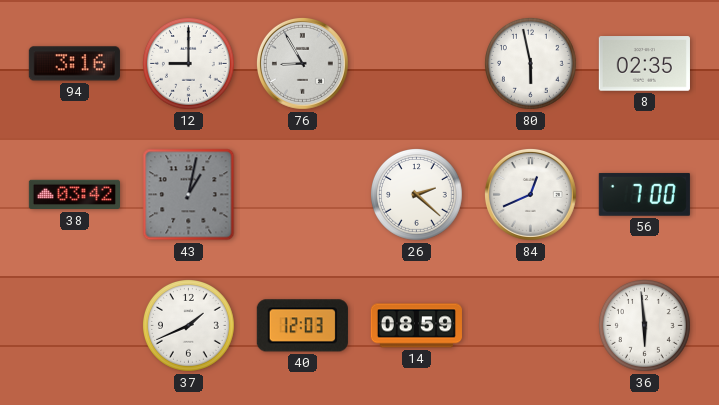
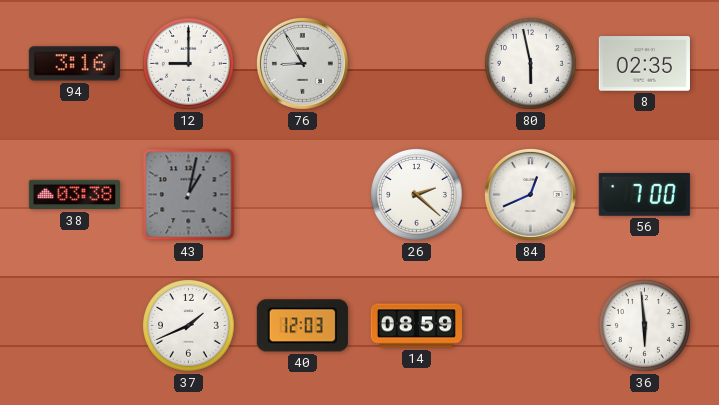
38: 03:42 -> 03:38 (74, 195)
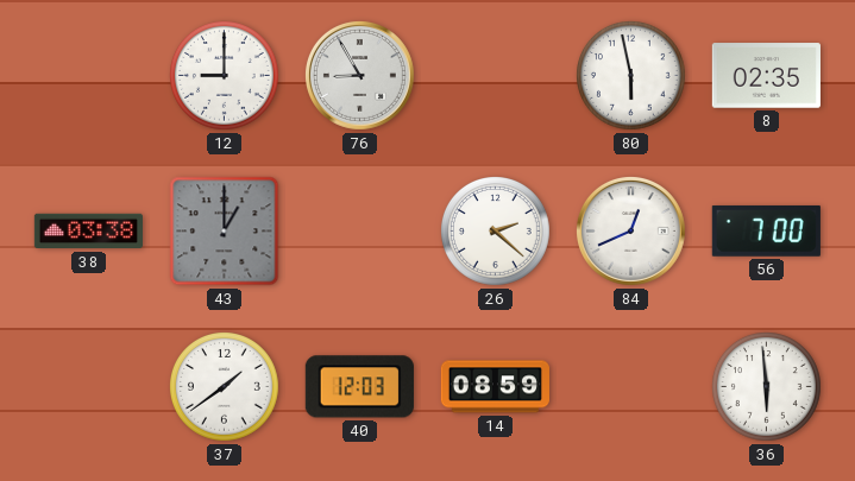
94: 3:16 -> none (74, 64)
43: 1:02 -> 1:00 (225, 232)
37: 1:41 -> 1:39 (225, 387)
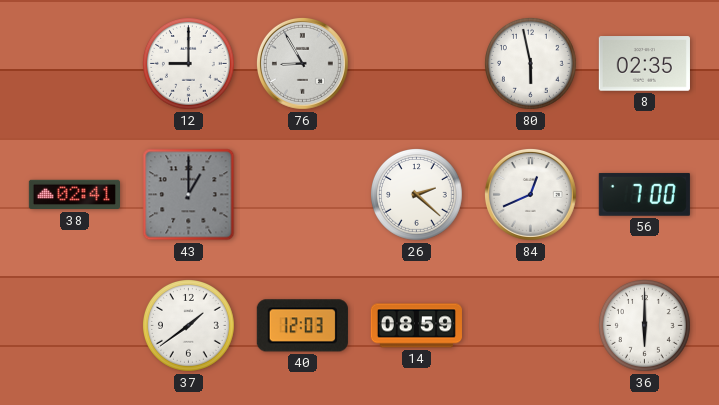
38: 03:38 -> 02:41 (74, 195)
36: 5:59 -> 6:00 (645, 326)
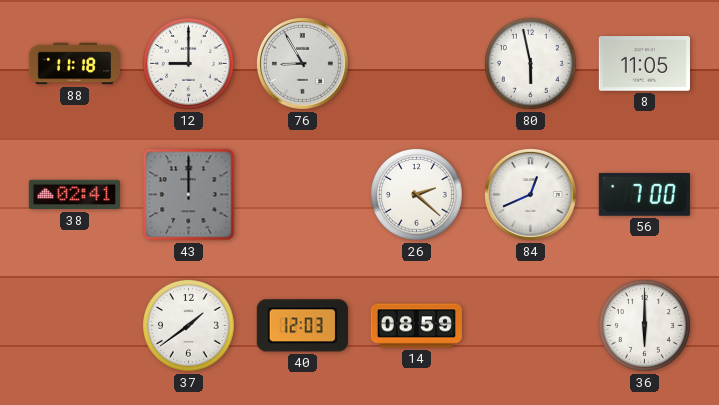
88: none -> 11:18 (74, 64)
8: 02:35 -> 11:05 (644, 64)
43: 1:00 -> 12:00 (189, 195)
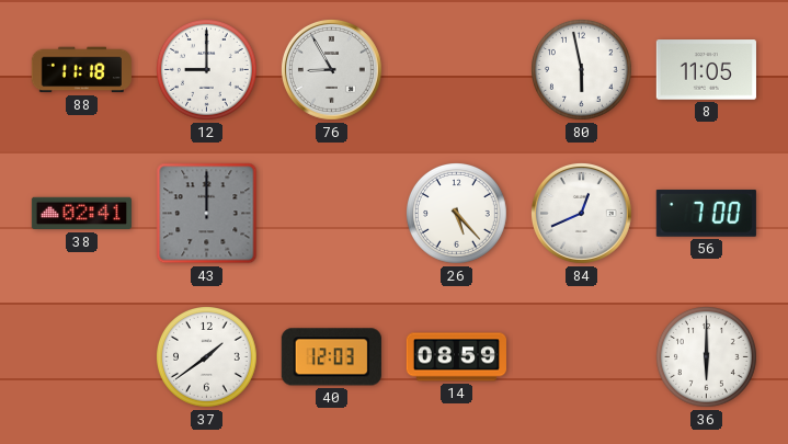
26: 2:22 -> 5:23 (457, 214)
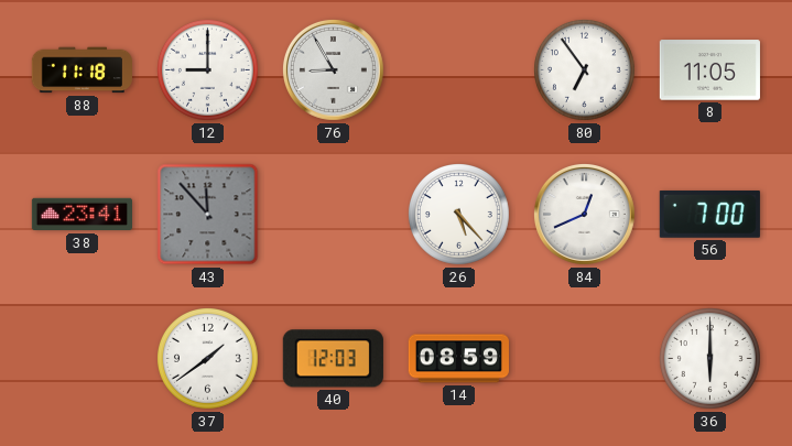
80: 5:58 -> 6:54 (585, 70)
38: 02:41 -> 23:41 (82, 215)
43: 12:00 -> 11:53 (208, 215)
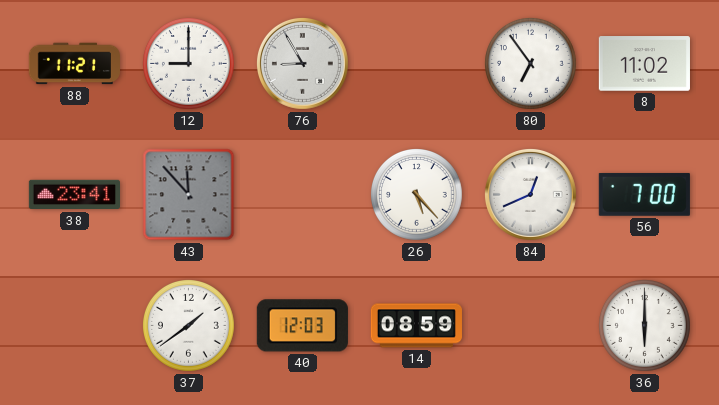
88: 11:18 -> 11:21 (74, 64)
8: 11:05 -> 11:02 (644, 64)
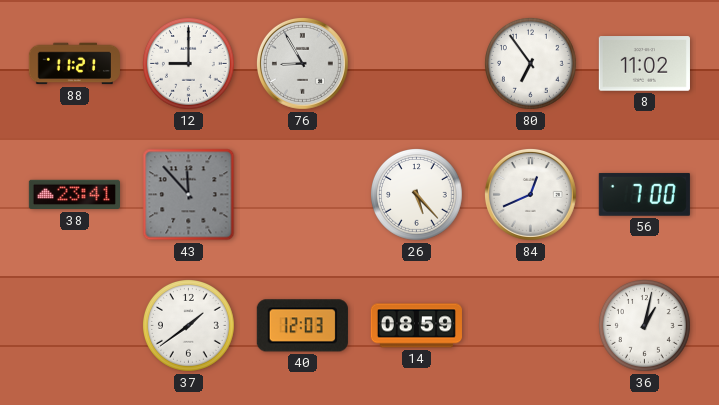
36: 6:00 -> 1:02 (645, 326)
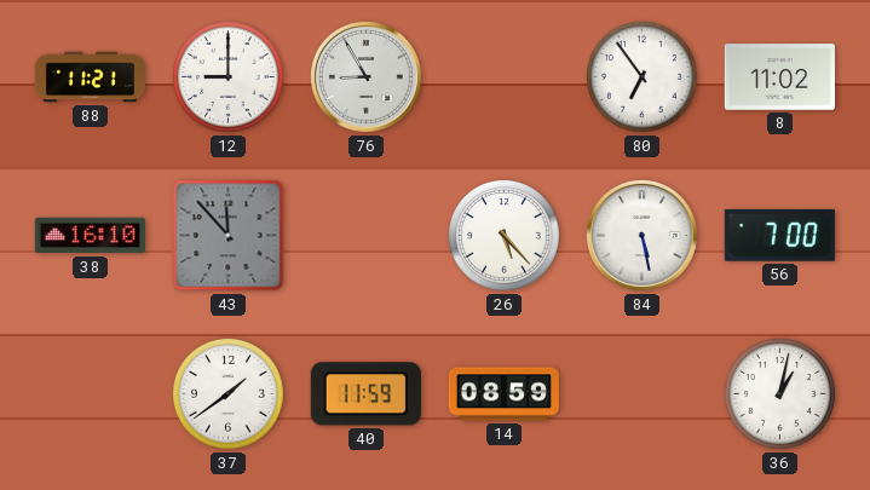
38: 23:41 -> 16:10 (90, 236)
84: 12:41 -> 5:28 (641, 235)
40: 12:03 -> 11:59 (365, 394)
